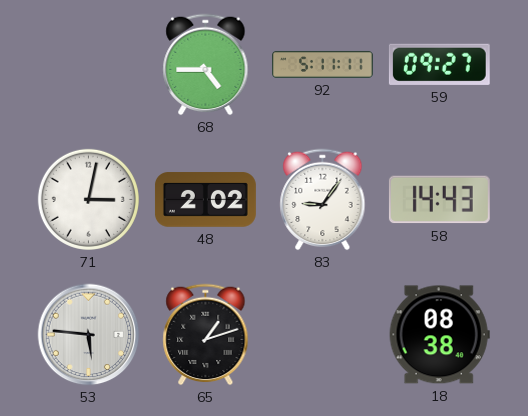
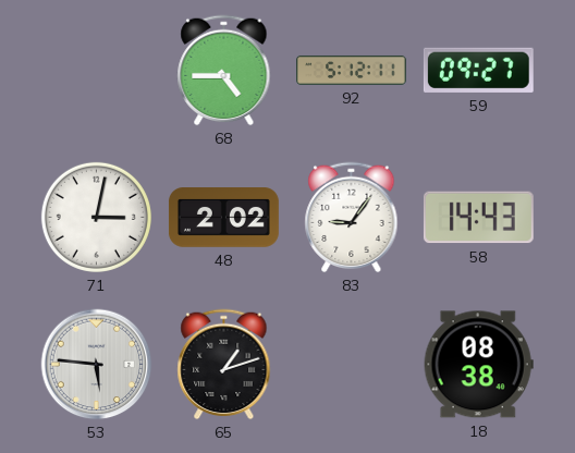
92: 5:11 -> 5:12 (352, 71)
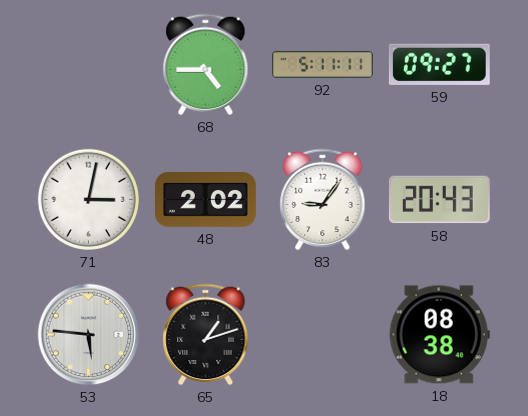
92: 5:12 -> 5:11 (323, 65)
58: 14:43 -> 20:43 (439, 200)
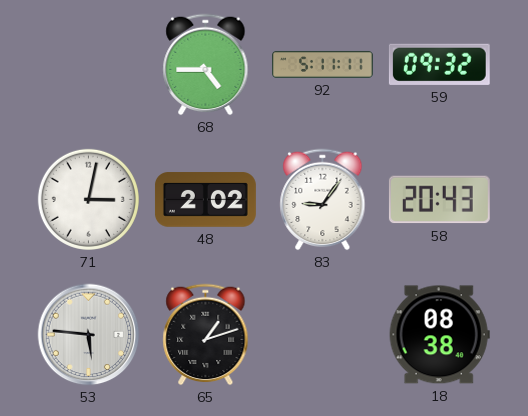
59: 09:27 -> 09:32 (439, 64)
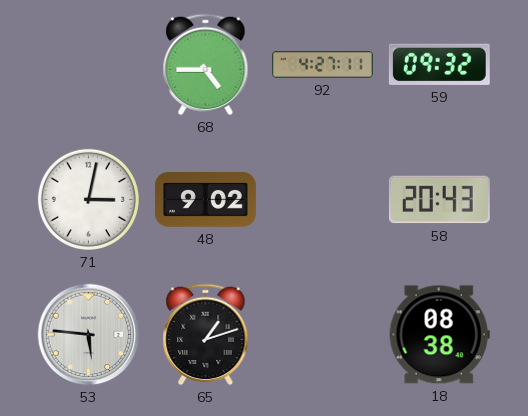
92: 5:11 -> 4:27 (323, 65)
48: 2:02 -> 9:02 (205, 200)
83: 9:06 -> none (323, 200)
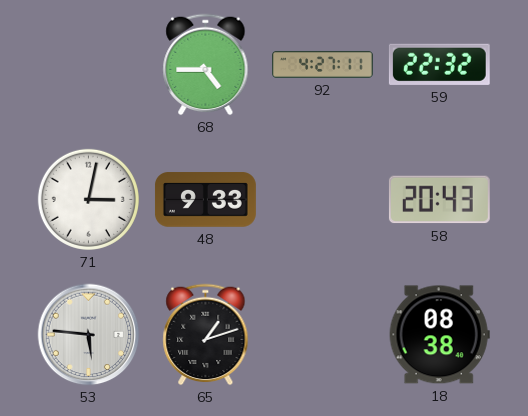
59: 09:32 -> 22:32 (439, 64)
48: 9:02 -> 9:33 (205, 200)
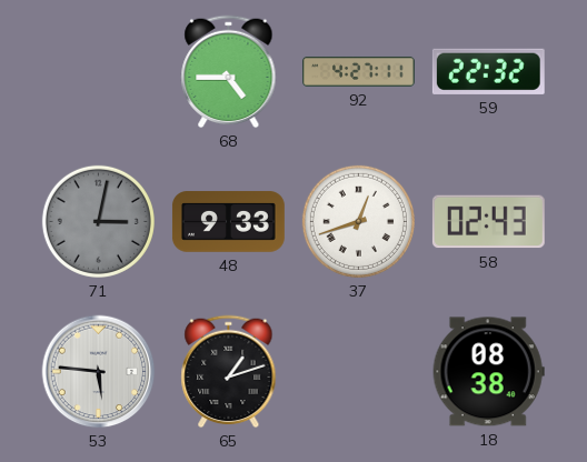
71 dial: white -> grey (98, 221)
37: none -> 12:42 (358, 221)
58: 20:43 -> 02:43 (488, 222)
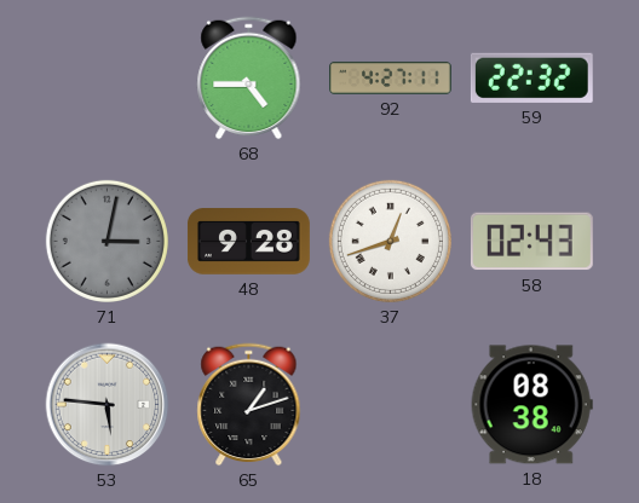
48: 9:33 -> 9:28 (248, 242)
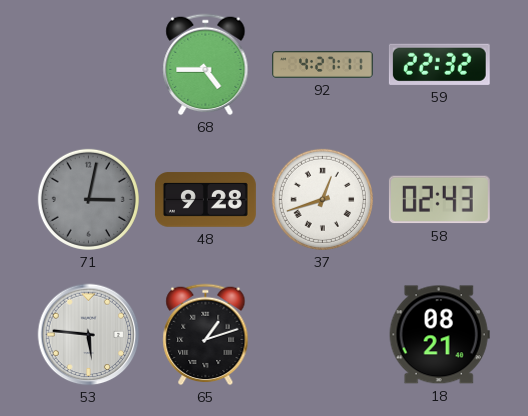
18: 08:38 -> 08:21 (439, 335)
